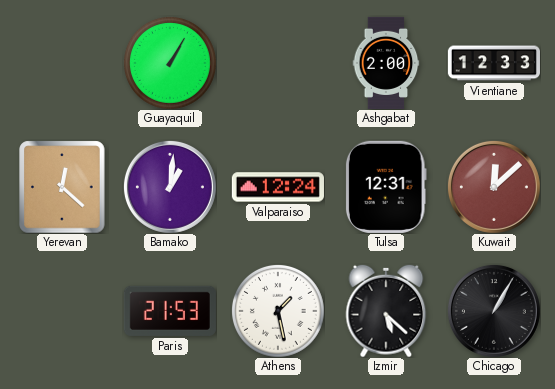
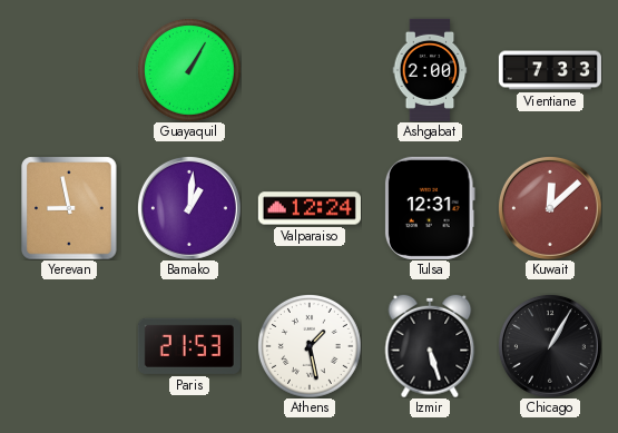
Vientiane: 12:33 -> 7:33 (550, 70)
Yerevan: 12:22 -> 8:58 (69, 208)
Izmir: 5:22 -> 5:27 (430, 346)
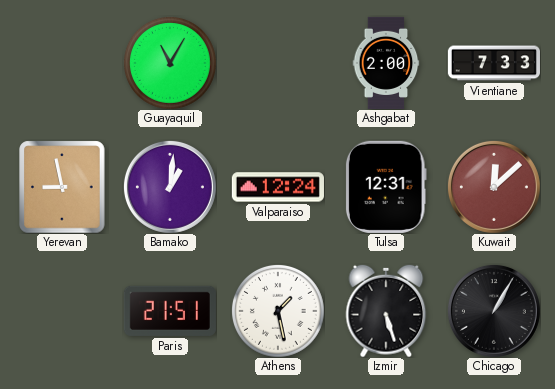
Guayaquil: 1:05 -> 11:05 (170, 63)
Paris: 21:53 -> 21:51 (170, 311)
